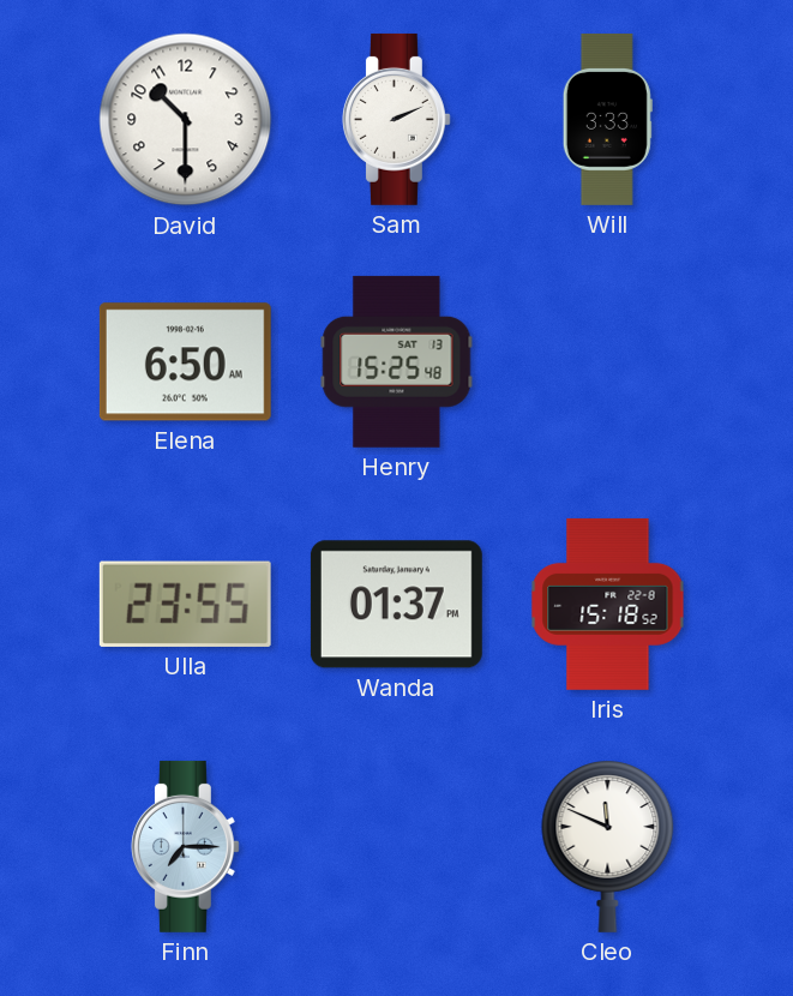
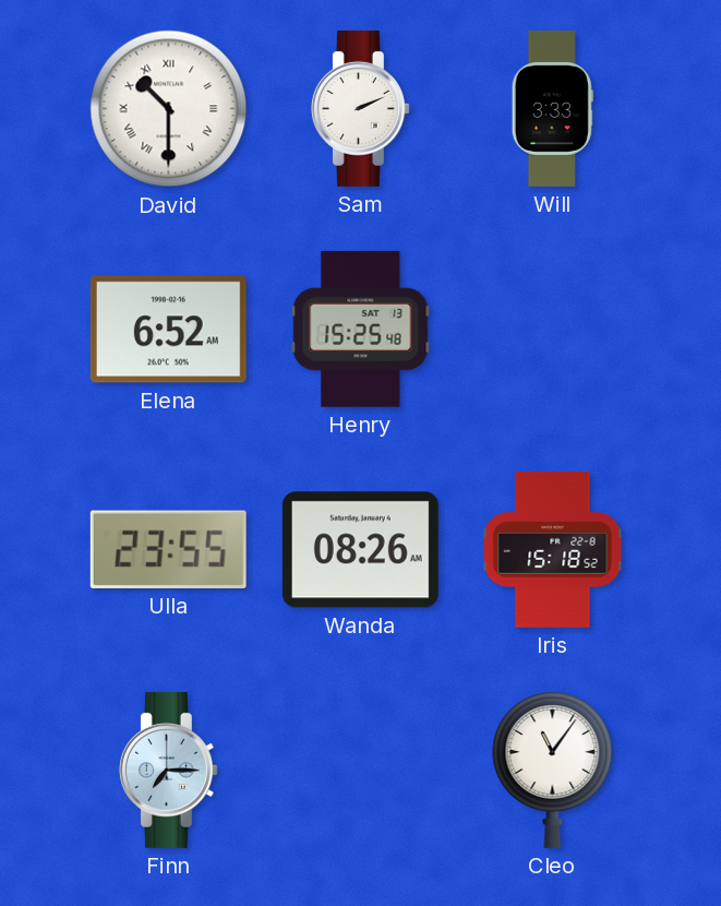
David numerals: Arabic -> Roman (169, 109)
Elena: 6:50 -> 6:52 (168, 330)
Wanda: 01:37 -> 08:26 (360, 550)
Cleo: 11:49 -> 11:06 (553, 770)
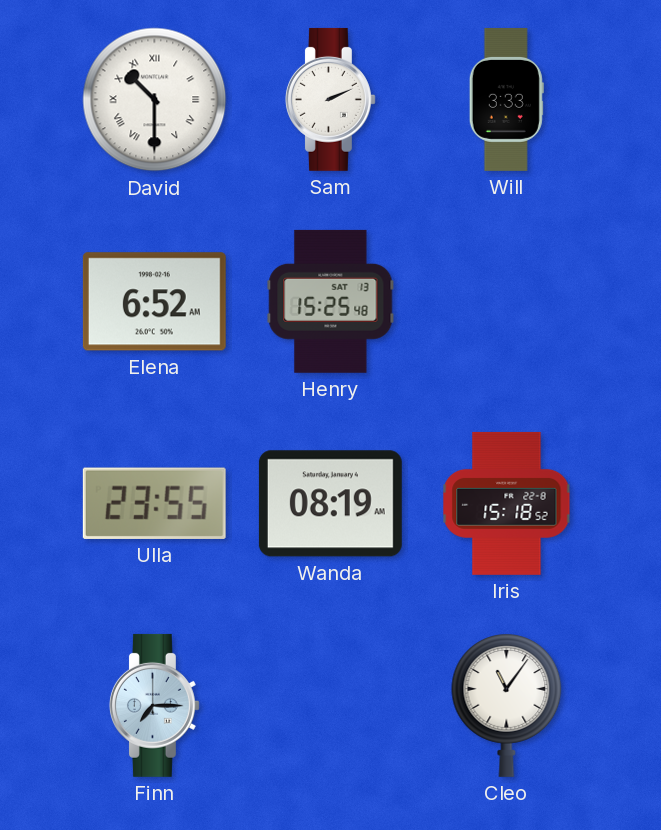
Wanda: 08:26 -> 08:19 (330, 504)
